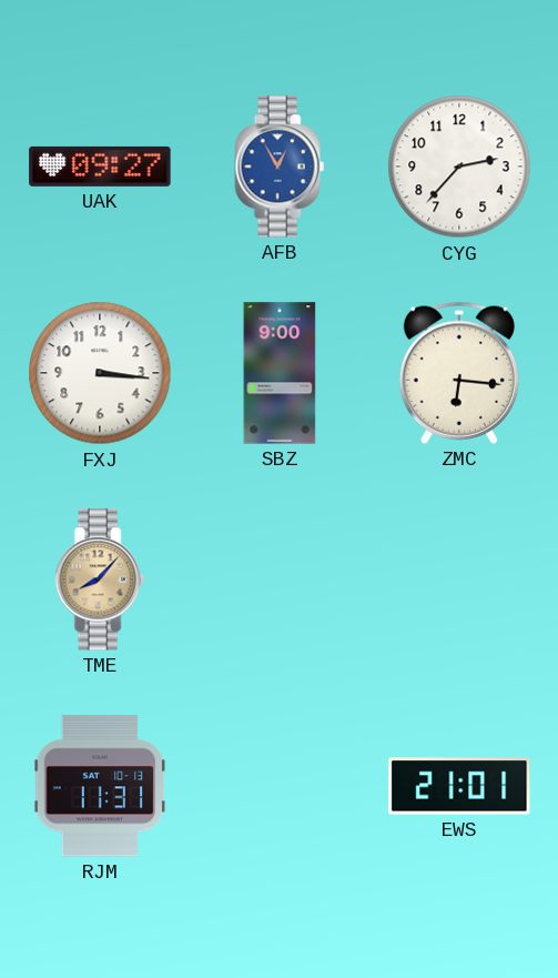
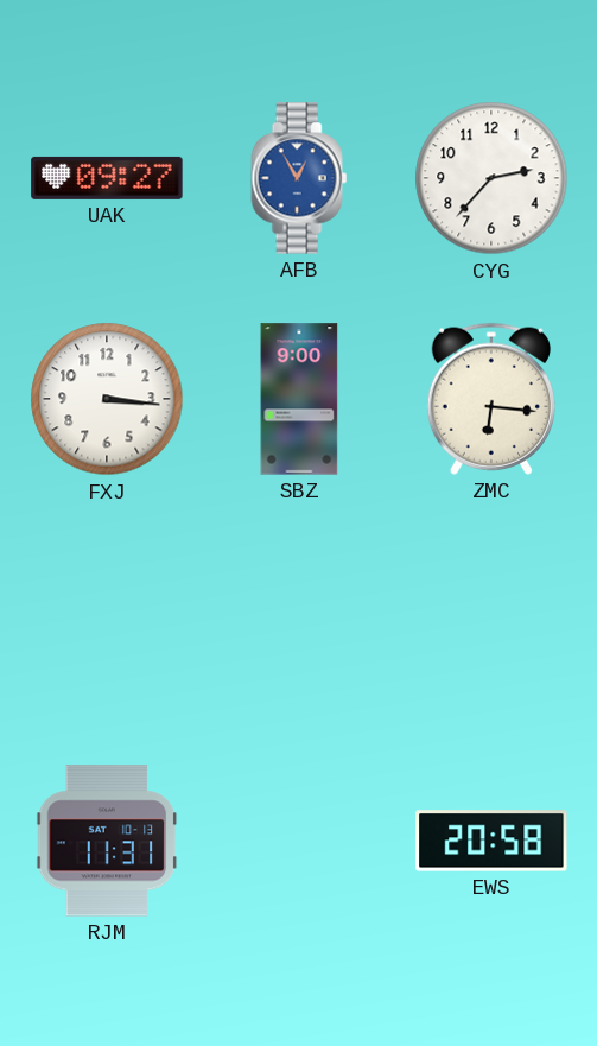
TME: 8:07 -> none (100, 579)
EWS: 21:01 -> 20:58 (491, 841)
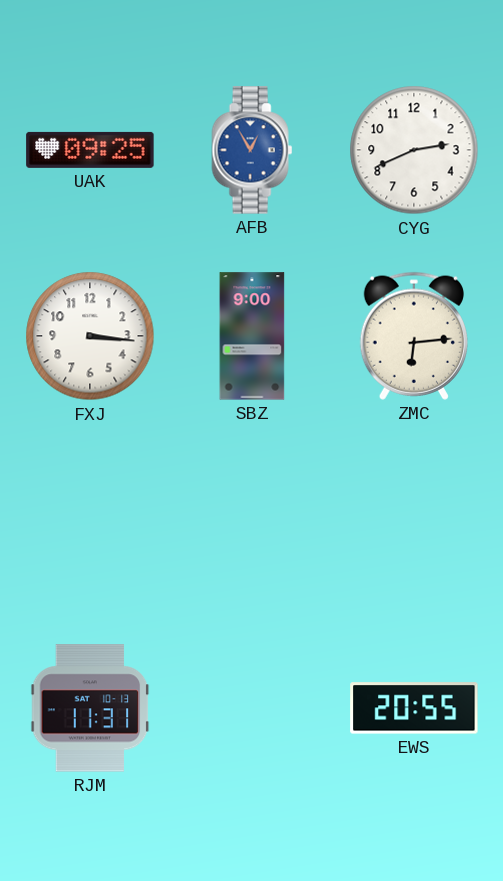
UAK: 09:27 -> 09:25 (90, 150)
CYG: 2:37 -> 2:41 (414, 150)
ZMC: 6:16 -> 6:14 (414, 336)
EWS: 20:58 -> 20:55 (414, 708)
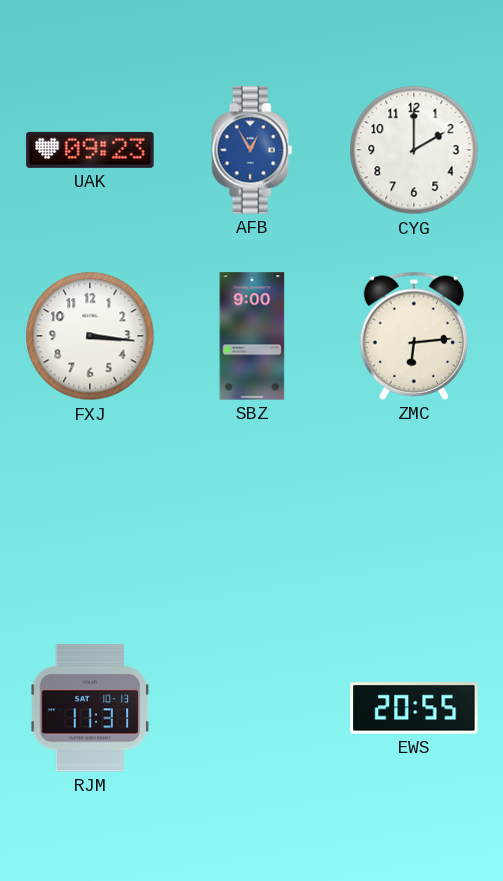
UAK: 09:25 -> 09:23 (90, 150)
CYG: 2:41 -> 2:00 (414, 150)
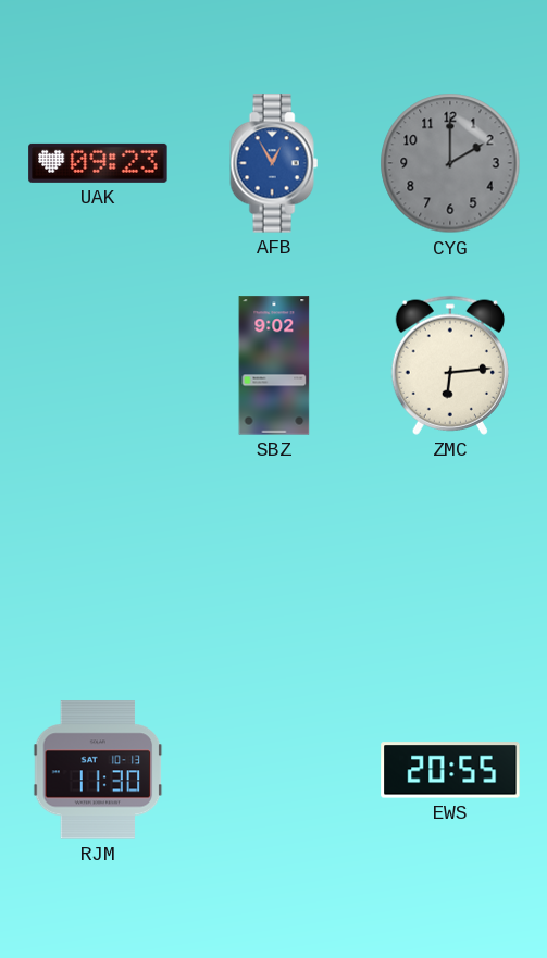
CYG dial: white -> grey (450, 163)
FXJ: 3:16 -> none (90, 336)
SBZ: 9:00 -> 9:02 (274, 365)
RJM: 11:31 -> 11:30 (98, 770)
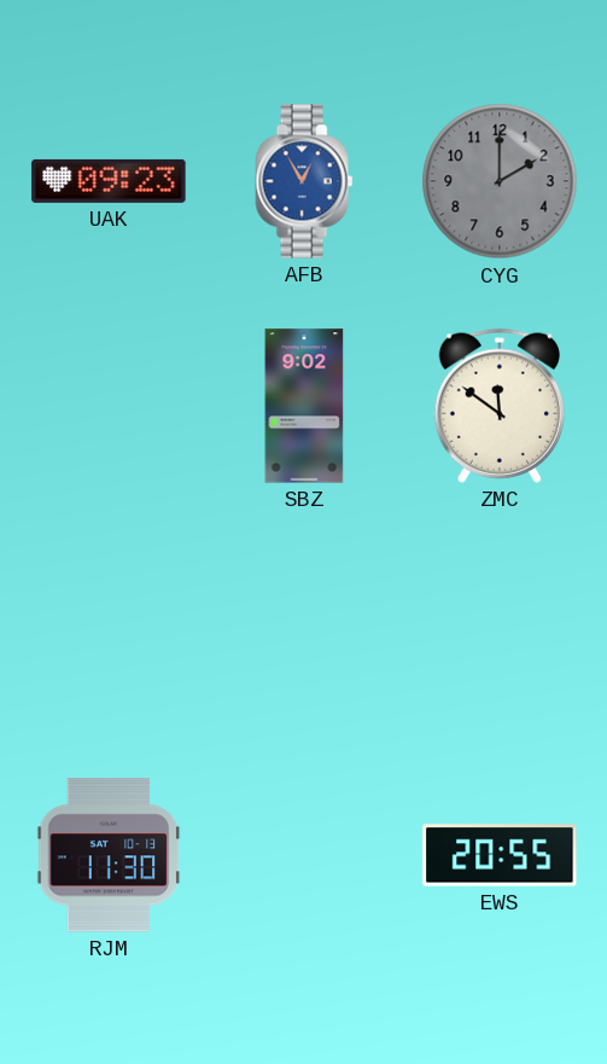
ZMC: 6:14 -> 11:51 (500, 406)
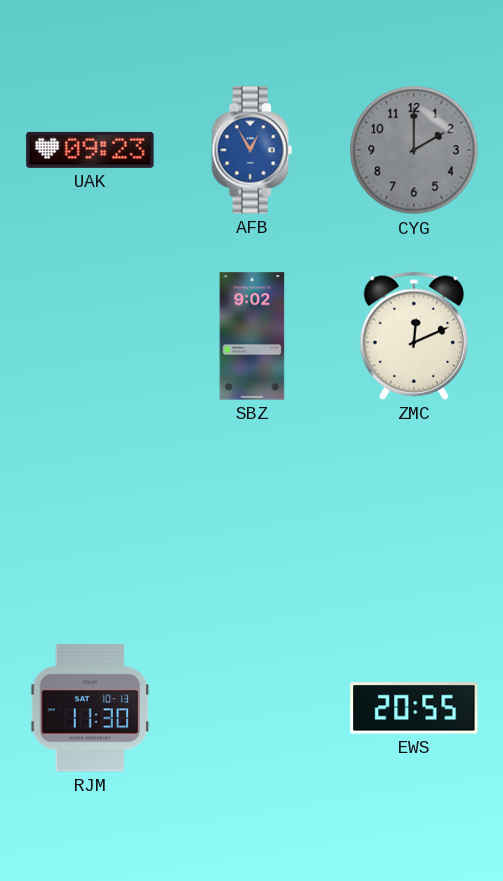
ZMC: 11:51 -> 12:11 (414, 336)
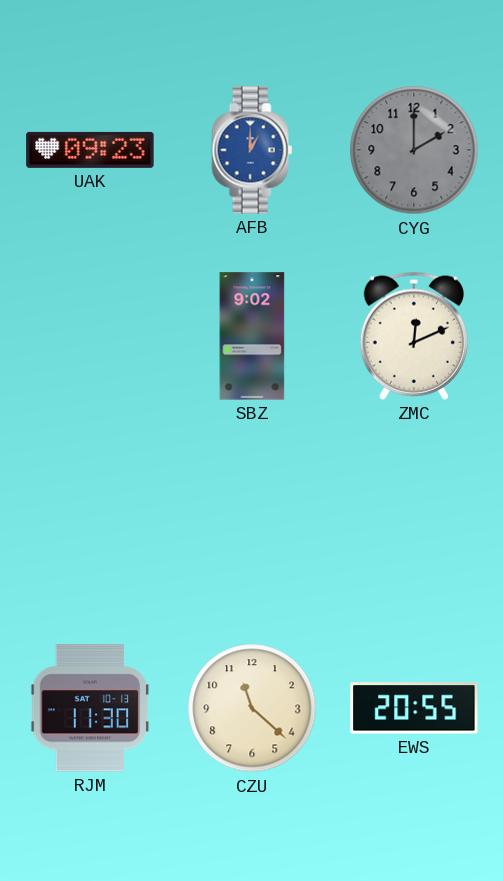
AFB: 12:55 -> 1:00 (252, 150)
CZU: none -> 11:22 (252, 708)
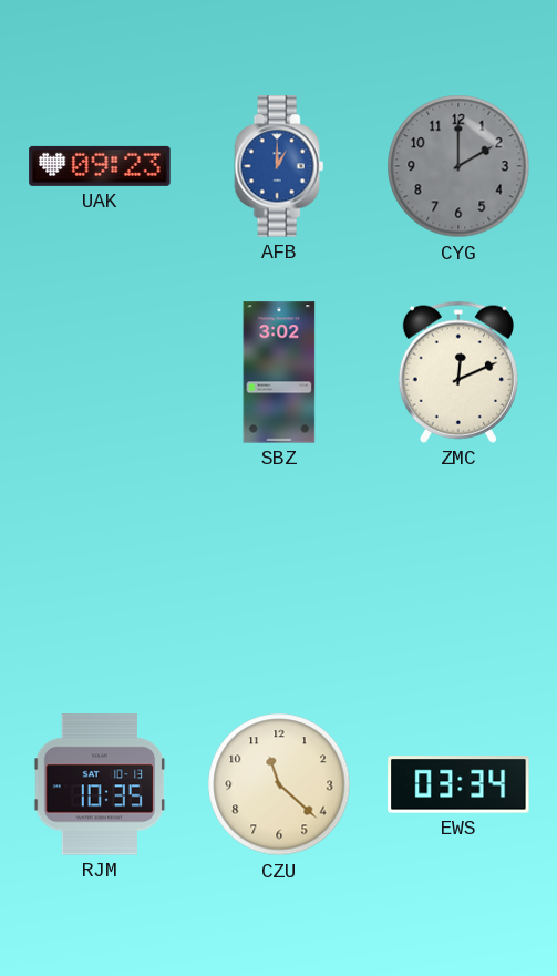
SBZ: 9:02 -> 3:02 (279, 372)
RJM: 11:30 -> 10:35 (100, 784)
EWS: 20:55 -> 03:34 (458, 784)
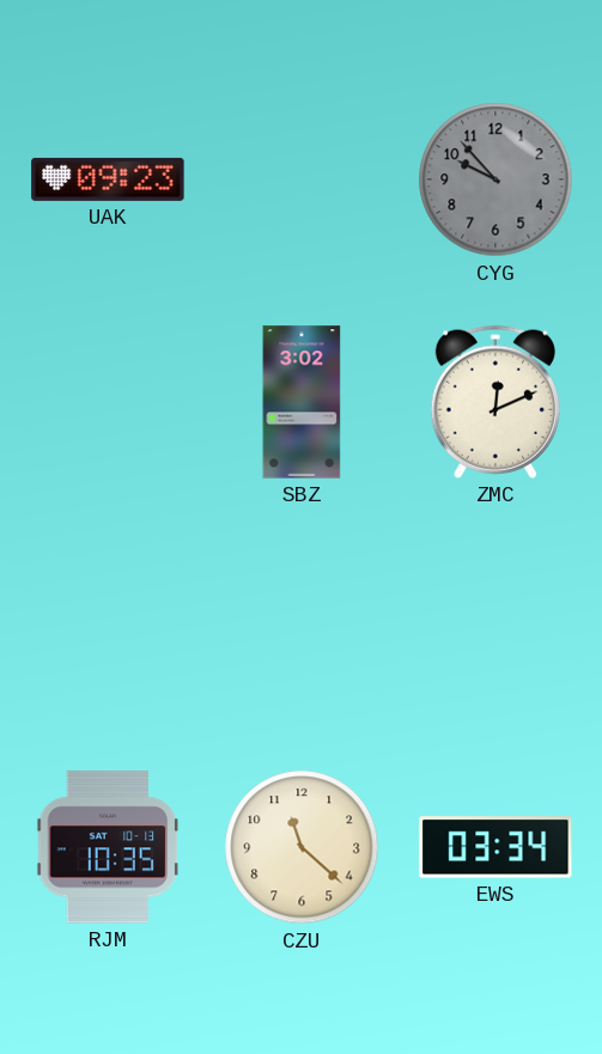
AFB: 1:00 -> none (279, 166)
CYG: 2:00 -> 9:53 (495, 179)
